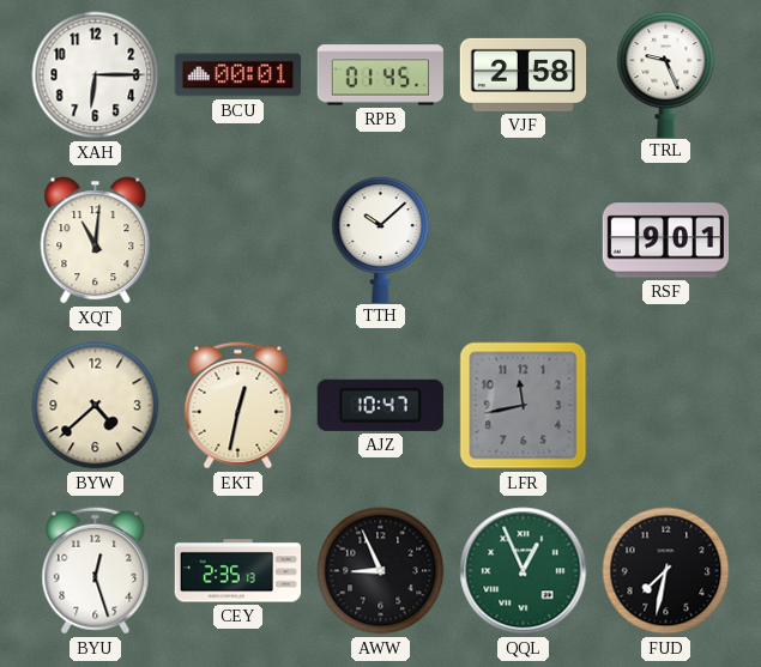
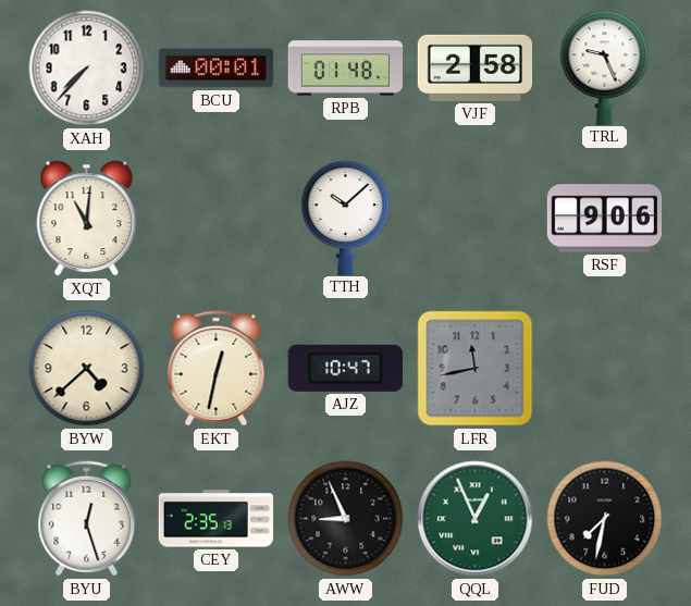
XAH: 6:15 -> 7:37 (87, 69)
RPB: 01:45 -> 01:48 (345, 69)
RSF: 9:01 -> 9:06 (605, 219)
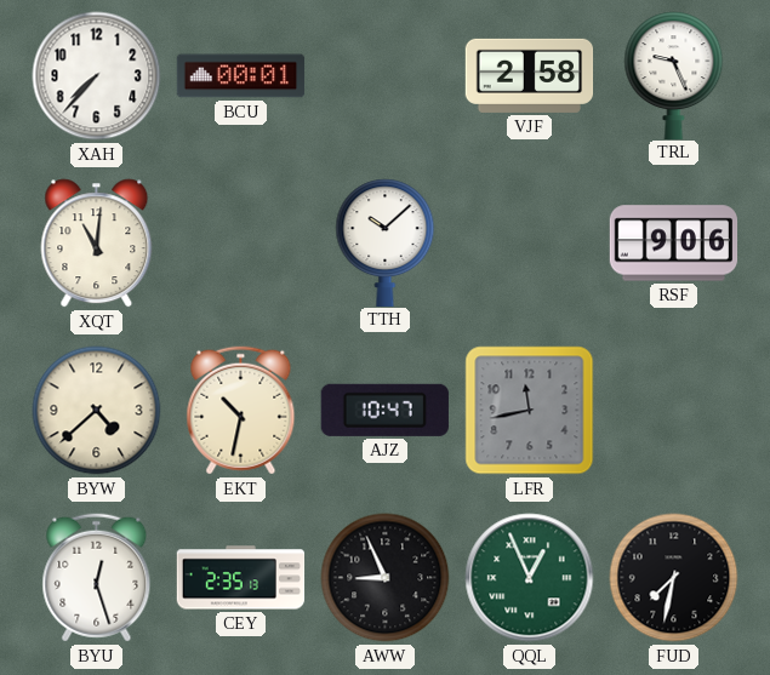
RPB: 01:48 -> none (345, 69)
EKT: 12:32 -> 10:32 (241, 411)
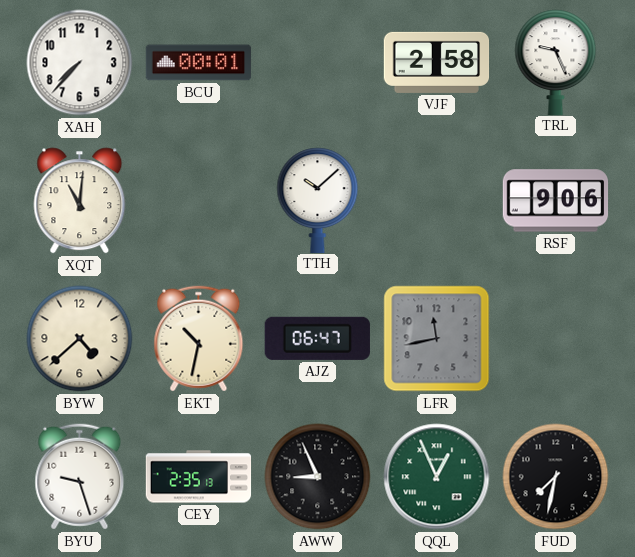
AJZ: 10:47 -> 06:47 (317, 338)
BYU: 12:27 -> 9:27 (80, 477)
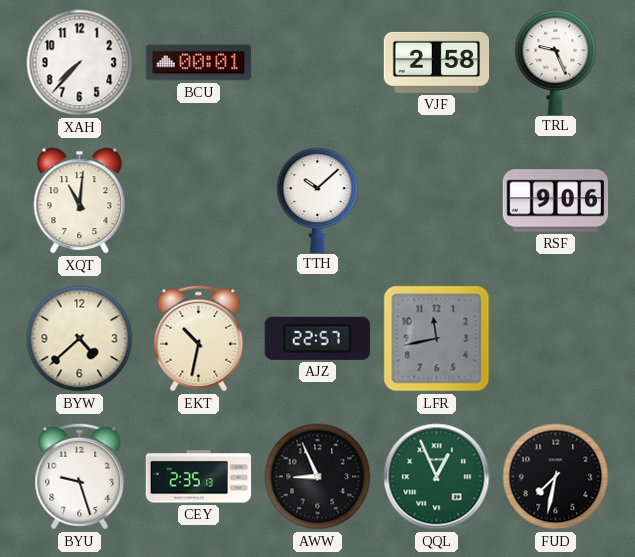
AJZ: 06:47 -> 22:57 (317, 338)
